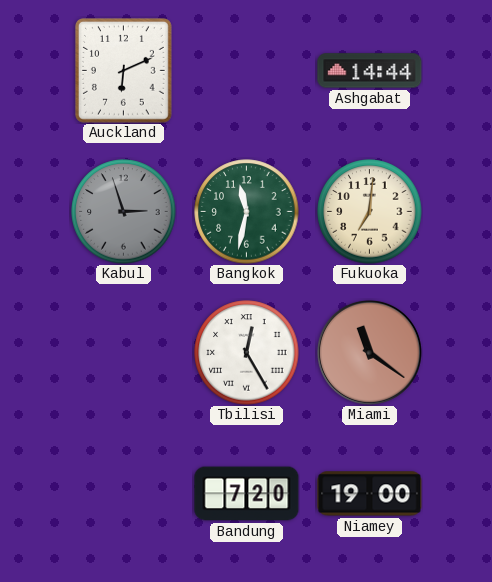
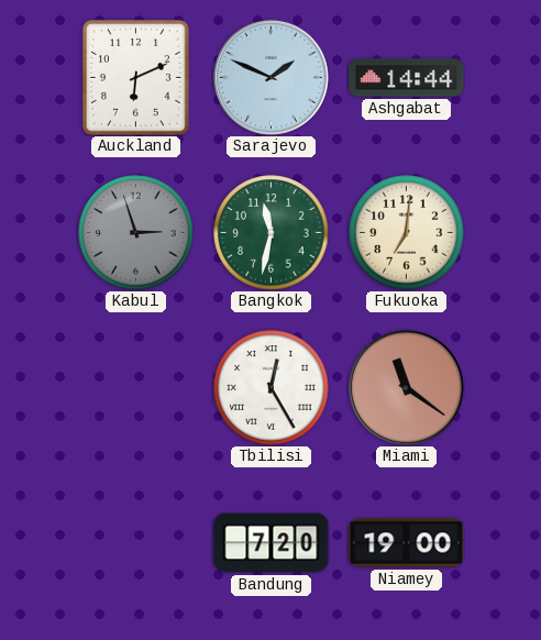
Sarajevo: none -> 1:49 (270, 77)
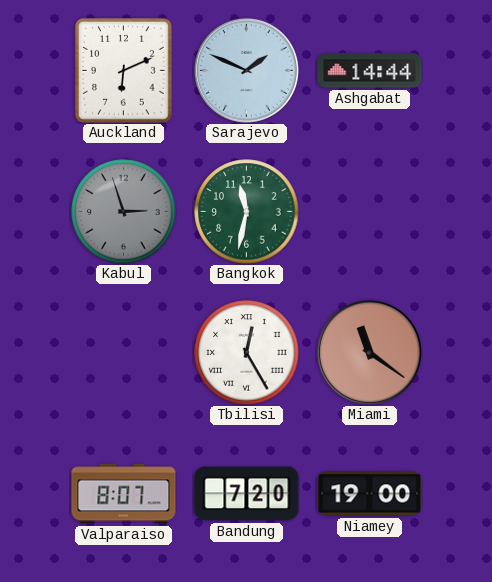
Fukuoka: 7:01 -> none (407, 233)
Valparaiso: none -> 8:07 (124, 494)
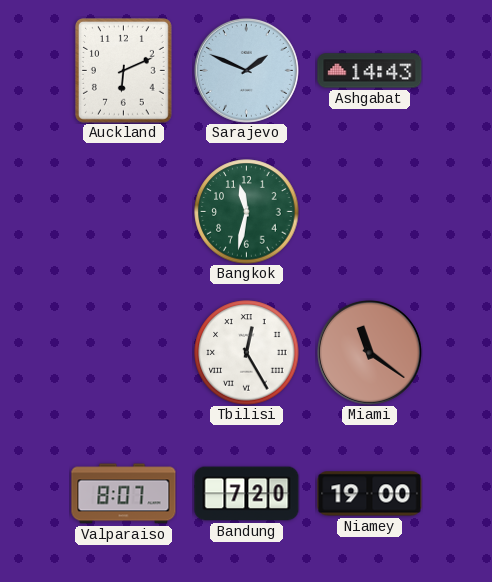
Ashgabat: 14:44 -> 14:43 (370, 71)
Kabul: 2:57 -> none (124, 212)
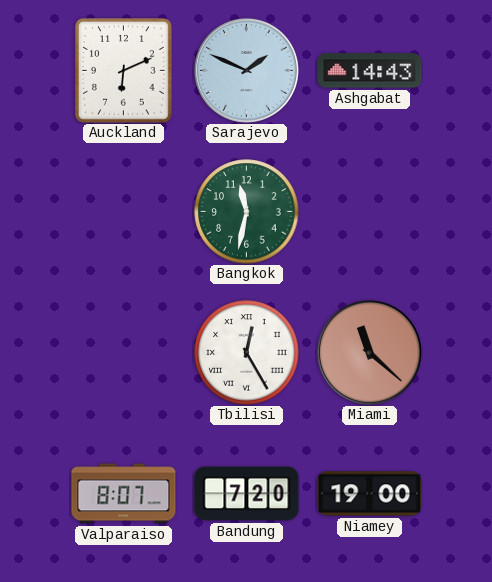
Miami: 11:21 -> 11:22 (369, 352)
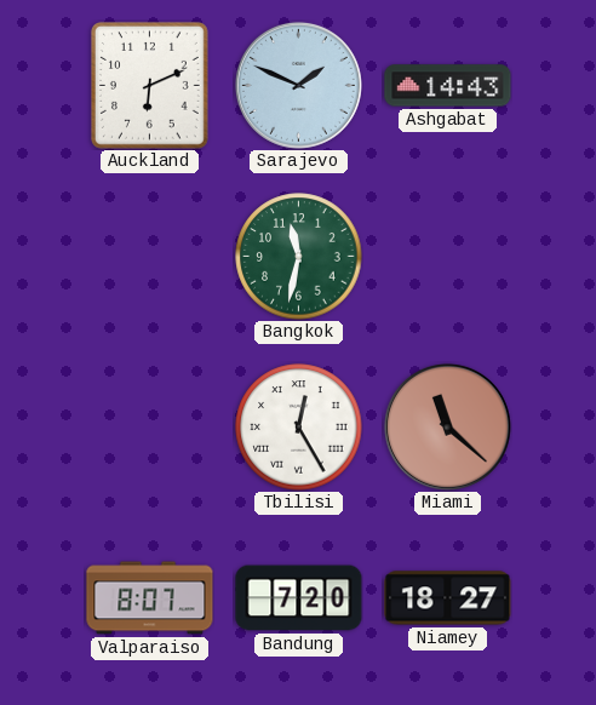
Niamey: 19:00 -> 18:27 (448, 598)
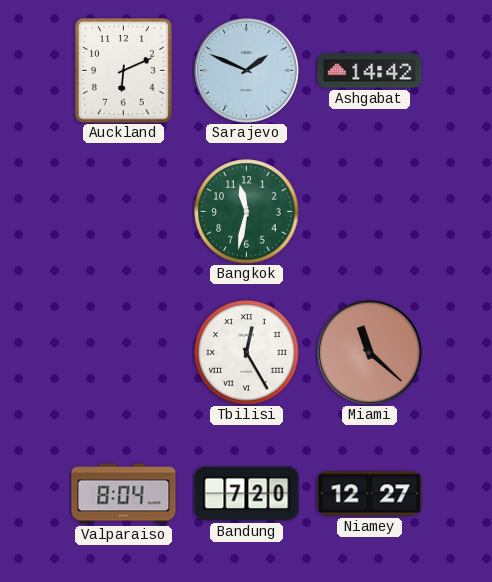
Ashgabat: 14:43 -> 14:42 (370, 71)
Valparaiso: 8:07 -> 8:04 (124, 494)
Niamey: 18:27 -> 12:27 (370, 494)
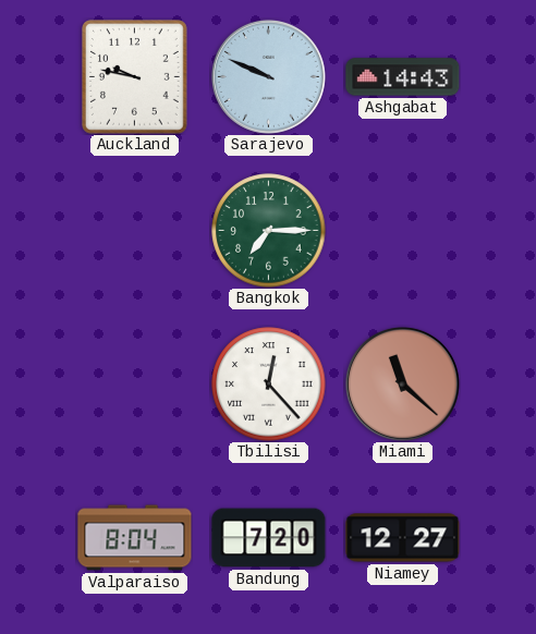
Auckland: 6:11 -> 9:47 (134, 77)
Sarajevo: 1:49 -> 9:49 (268, 76)
Ashgabat: 14:42 -> 14:43 (403, 77)
Bangkok: 11:32 -> 7:15 (269, 231)
Tbilisi: 12:25 -> 12:23 (269, 385)
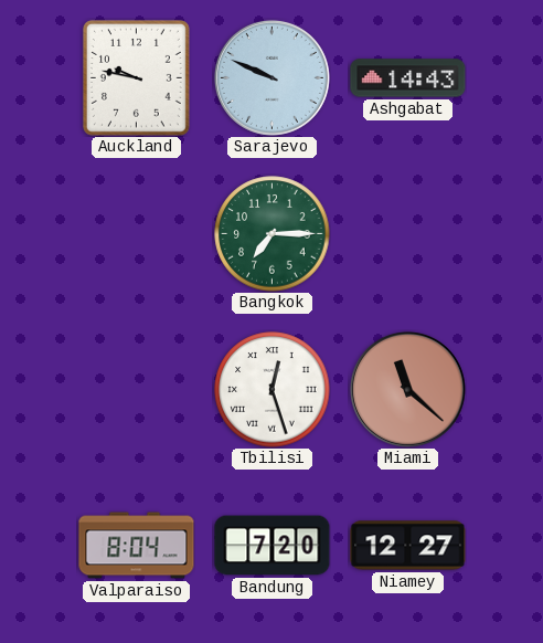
Tbilisi: 12:23 -> 12:27 (273, 390)
